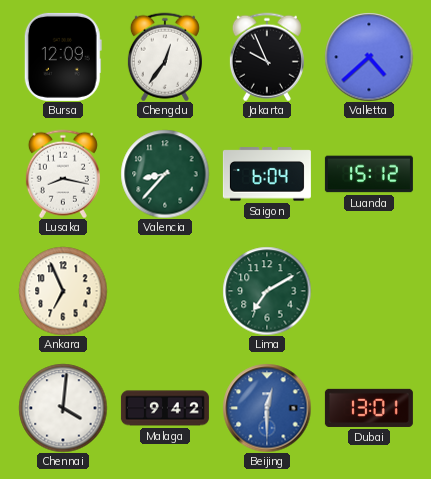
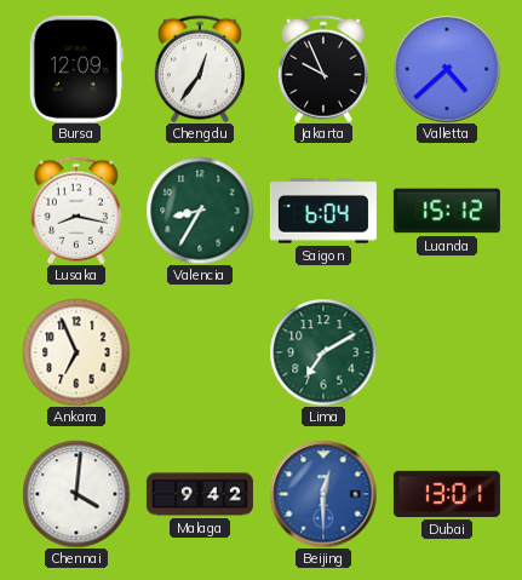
Valencia: 8:37 -> 8:35 (200, 211)
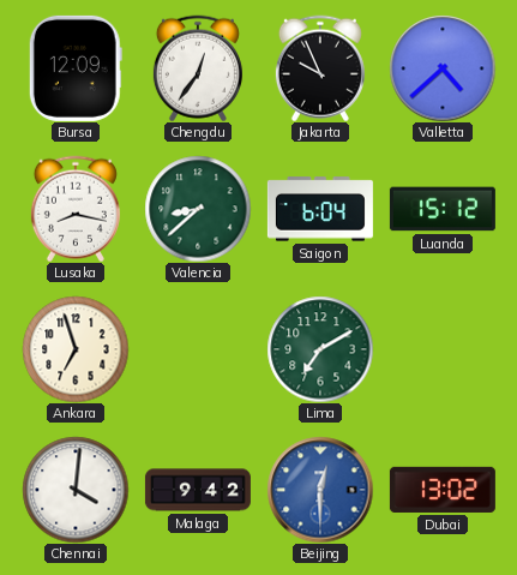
Valencia: 8:35 -> 8:38 (198, 209)
Ankara: 6:56 -> 6:57 (76, 349)
Dubai: 13:01 -> 13:02 (443, 490)
